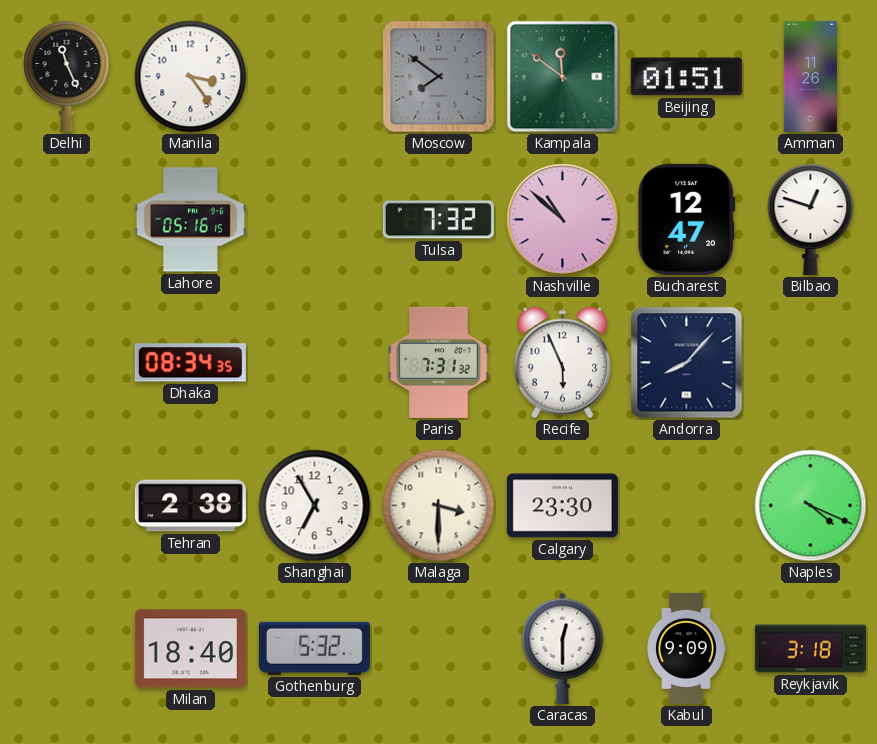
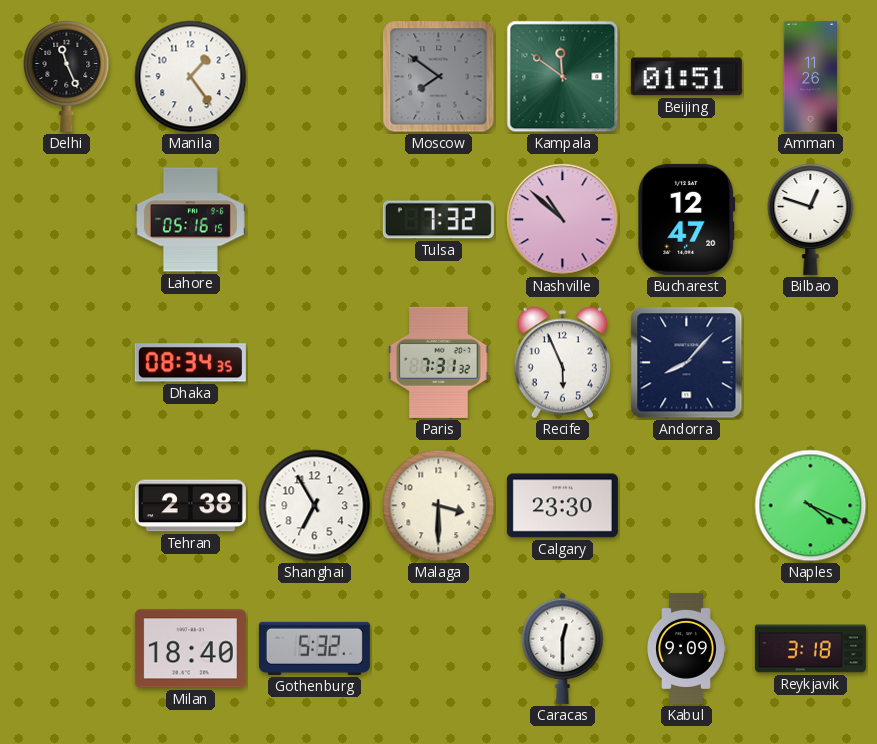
Manila: 3:24 -> 1:24 (191, 77)
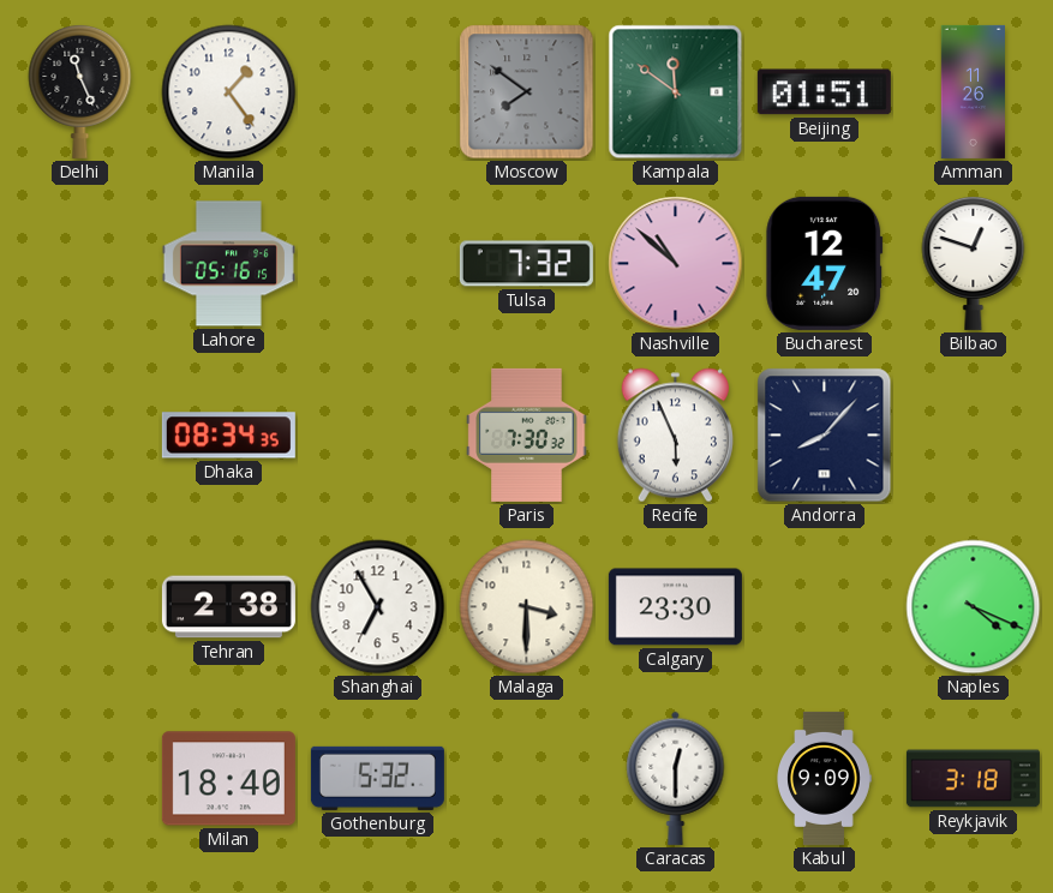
Paris: 7:31 -> 7:30 (527, 434)
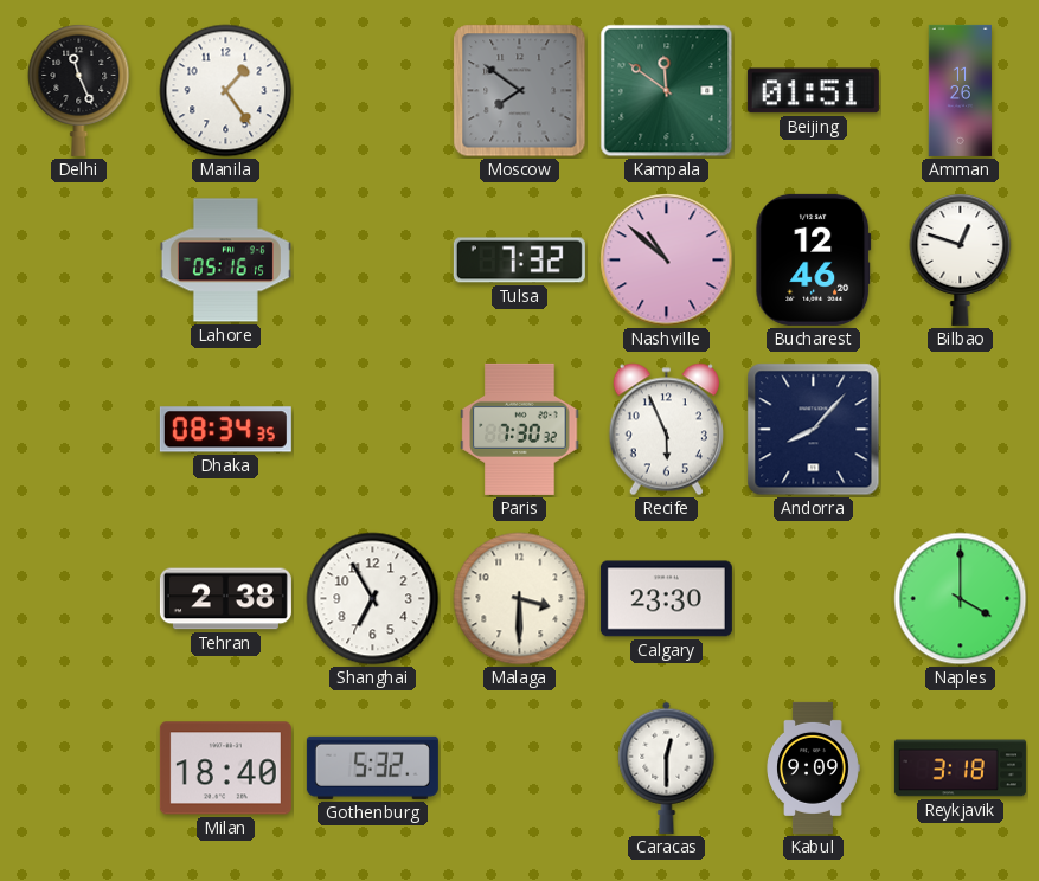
Bucharest: 12:47 -> 12:46 (814, 259)
Naples: 4:19 -> 4:00 (961, 599)
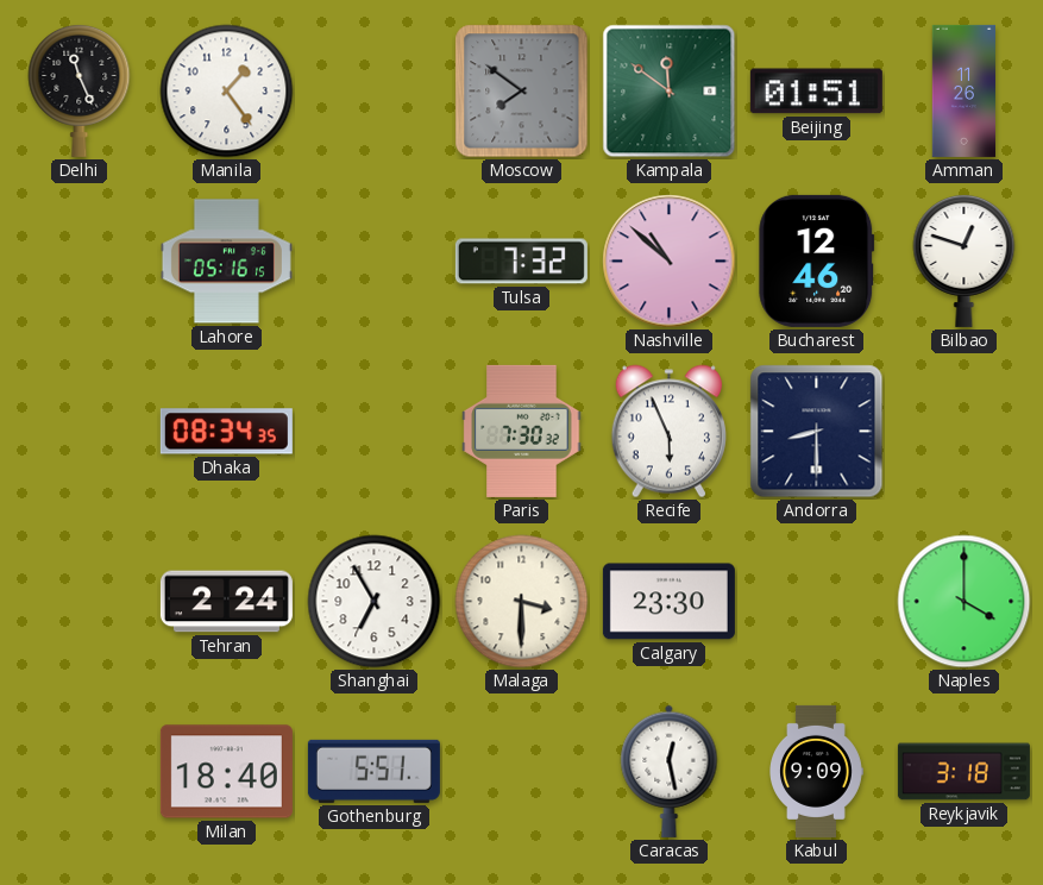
Andorra: 8:07 -> 8:30 (817, 432)
Tehran: 2:38 -> 2:24 (226, 602)
Gothenburg: 5:32 -> 5:51 (373, 771)
Caracas: 12:30 -> 12:28 (670, 771)
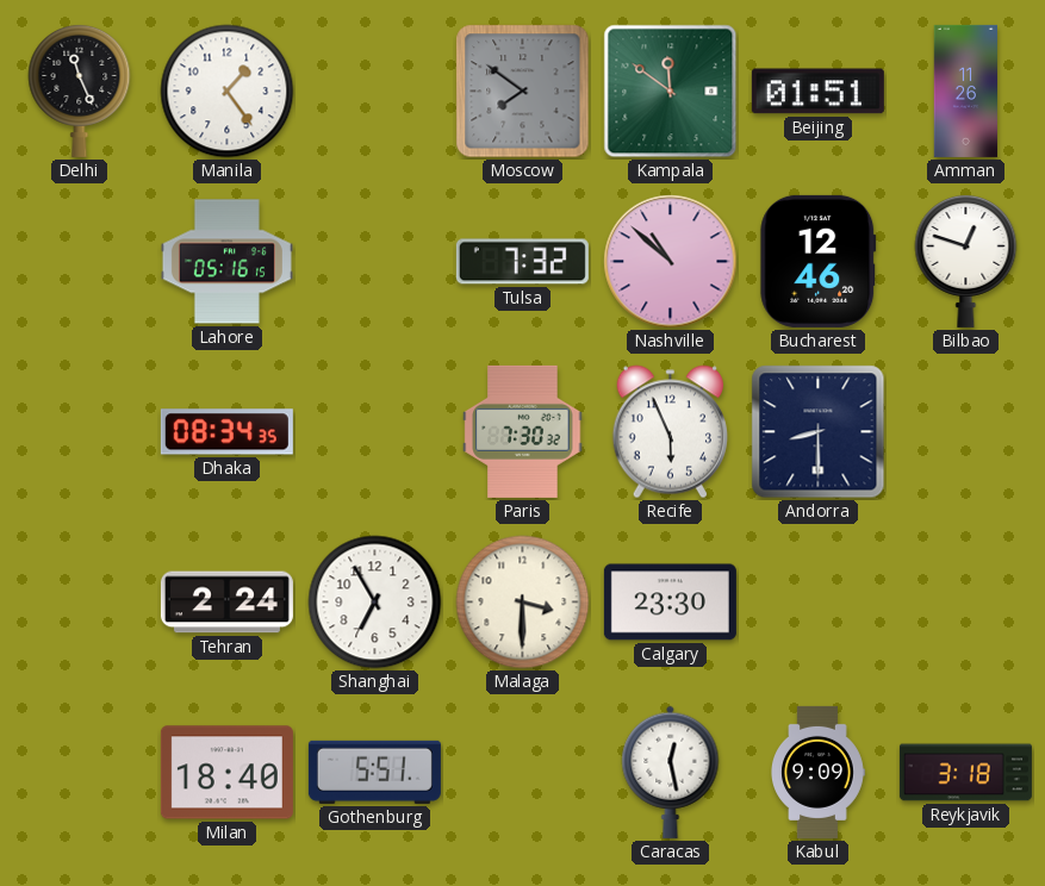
Naples: 4:00 -> none (965, 602)
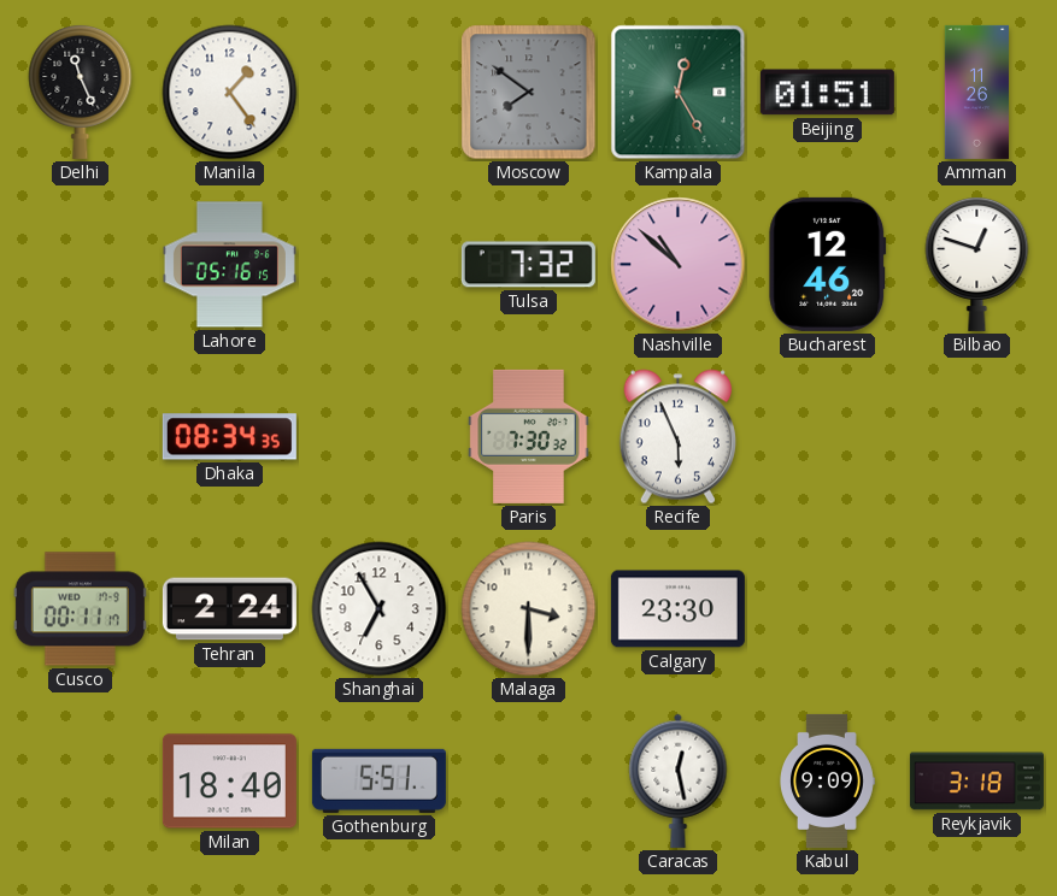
Kampala: 11:51 -> 12:25 (679, 93)
Andorra: 8:30 -> none (819, 432)
Cusco: none -> 00:11 (80, 609)
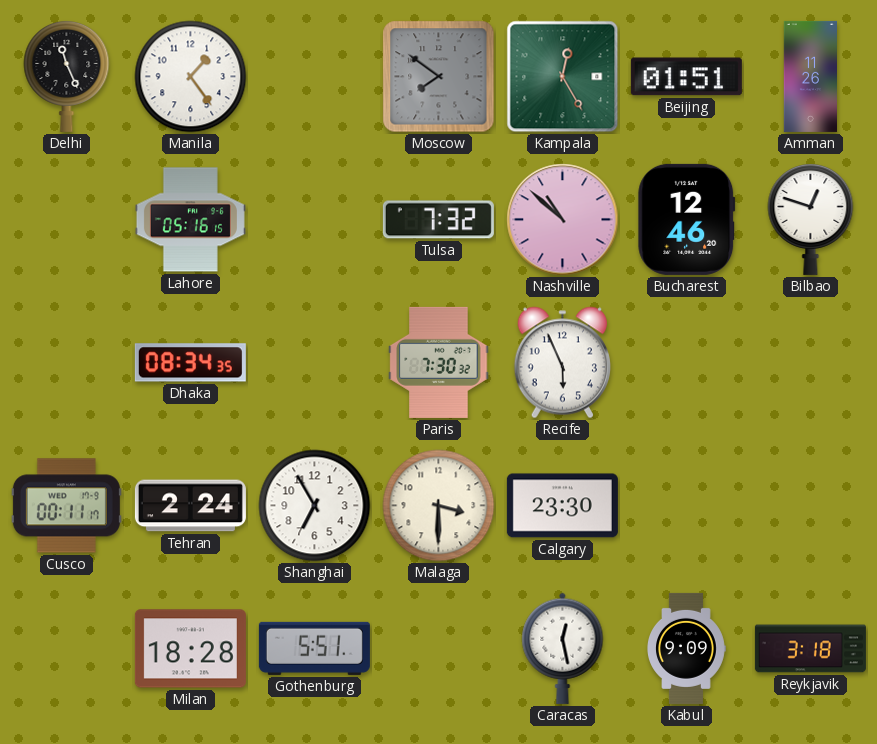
Milan: 18:40 -> 18:28 (190, 649)
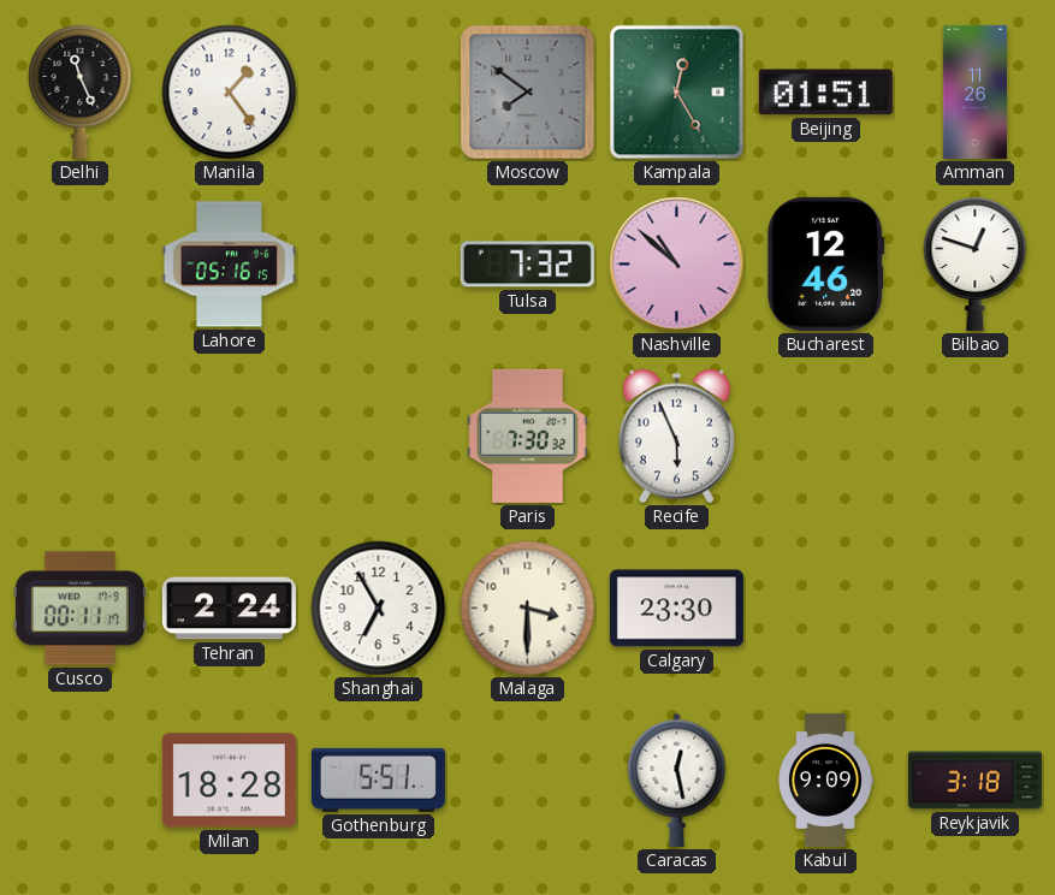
Dhaka: 08:34 -> none (190, 363)
